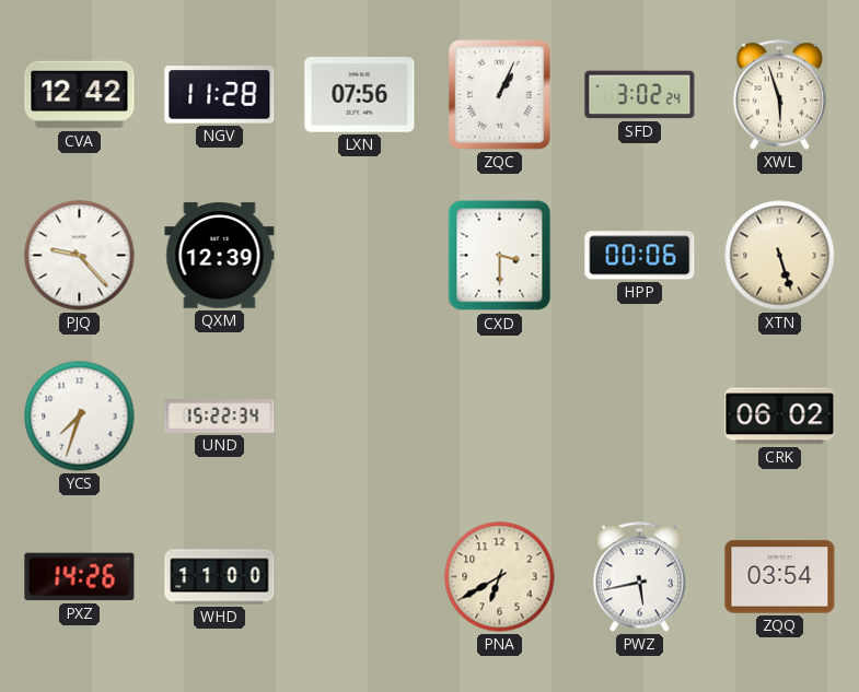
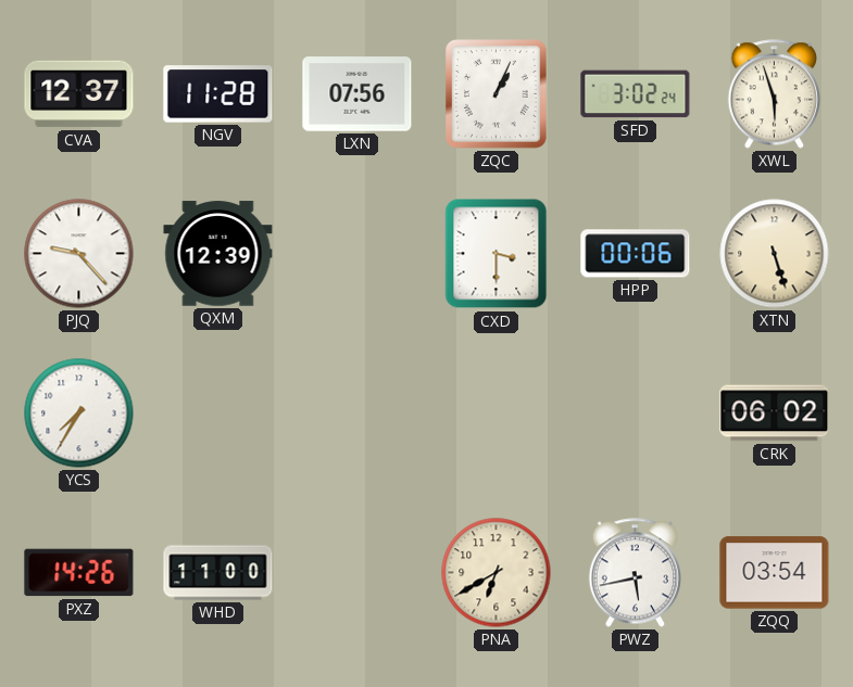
CVA: 12:42 -> 12:37 (79, 94)
YCS: 7:33 -> 7:35 (79, 414)
UND: 15:22 -> none (220, 417)
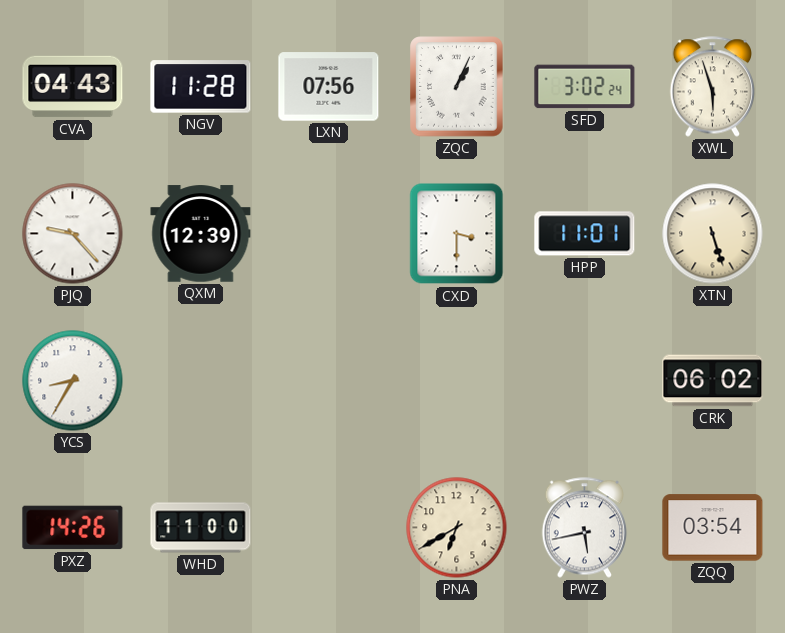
CVA: 12:37 -> 04:43 (73, 87)
HPP: 00:06 -> 11:01 (585, 234)
YCS: 7:35 -> 8:35 (73, 381)
